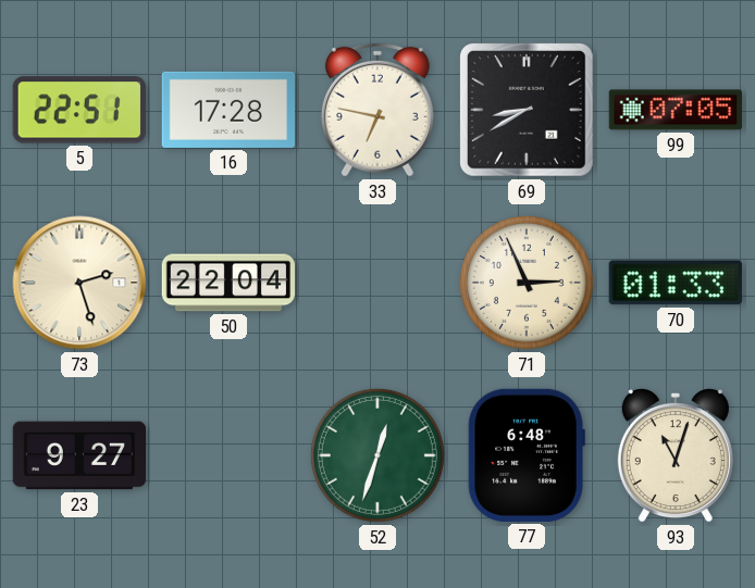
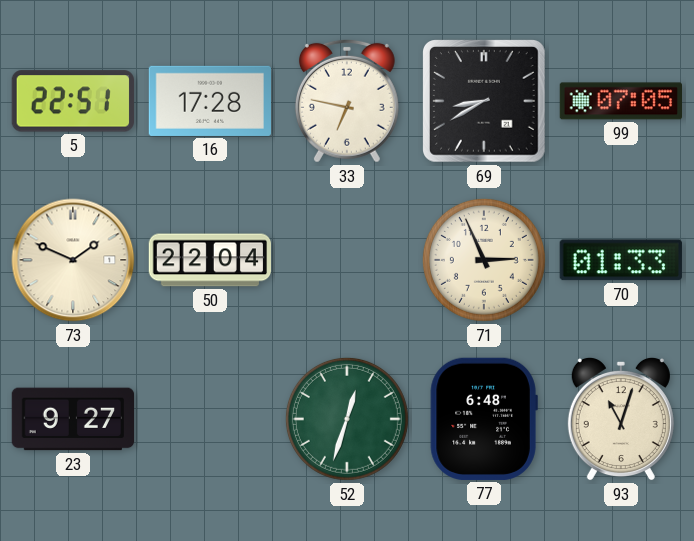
73: 2:27 -> 1:49 (73, 260)
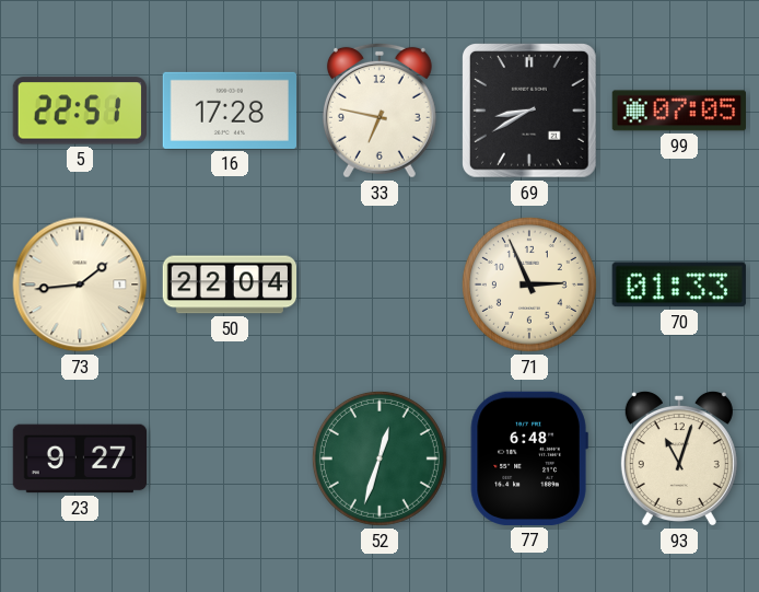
73: 1:49 -> 1:44 (80, 285)
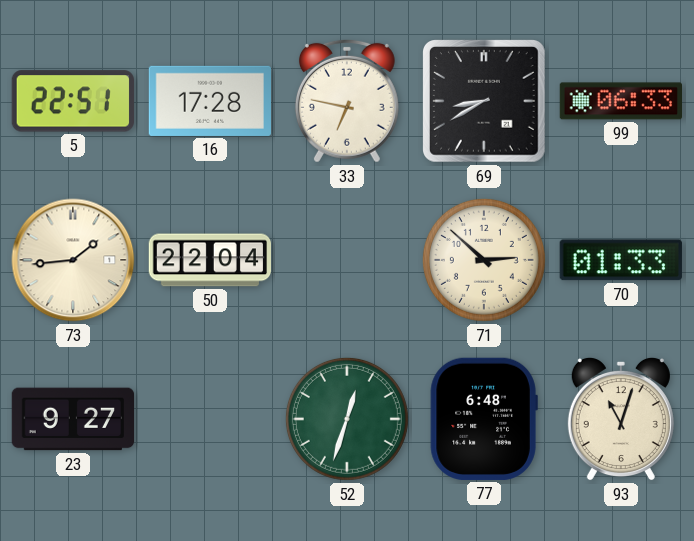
99: 07:05 -> 06:33 (620, 101)
71: 2:56 -> 2:52 (484, 260)
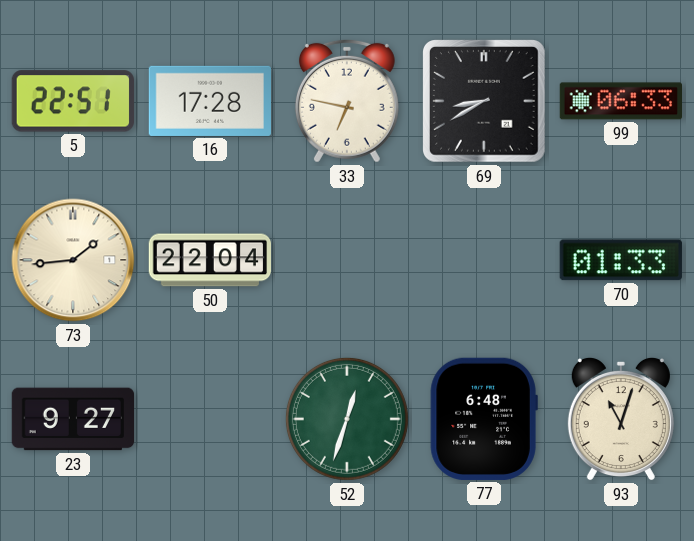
71: 2:52 -> none (484, 260)
